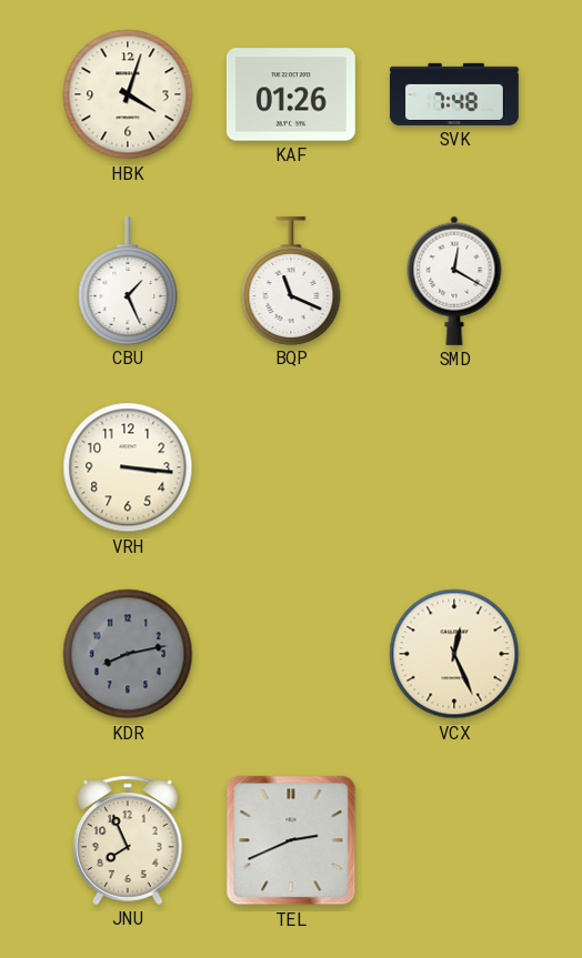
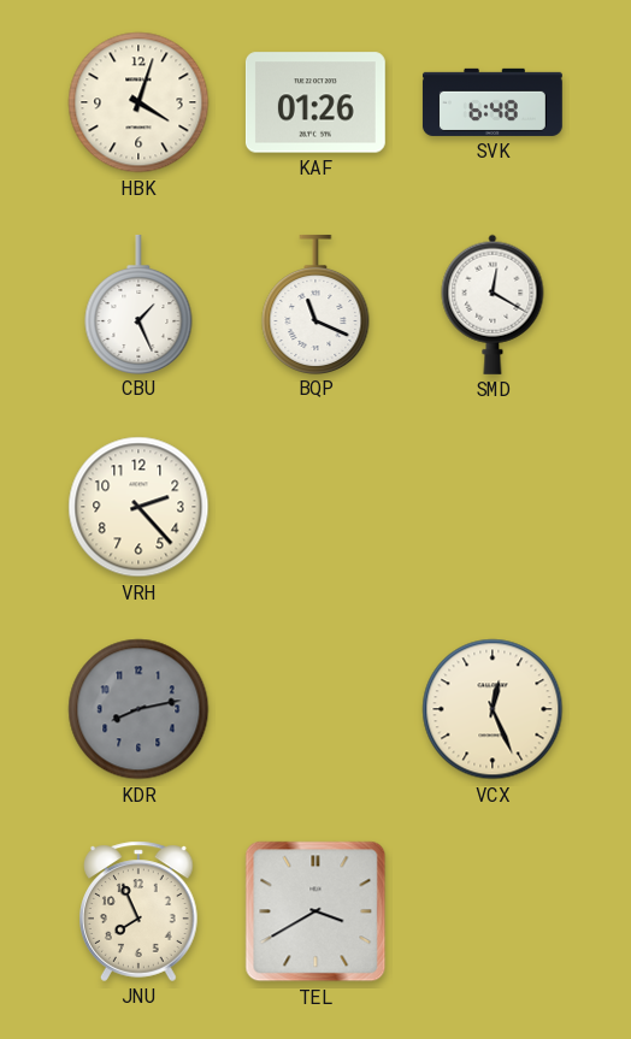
SVK: 7:48 -> 6:48 (493, 102)
VRH: 3:16 -> 2:23 (138, 507)
TEL: 2:41 -> 3:40 (315, 911)
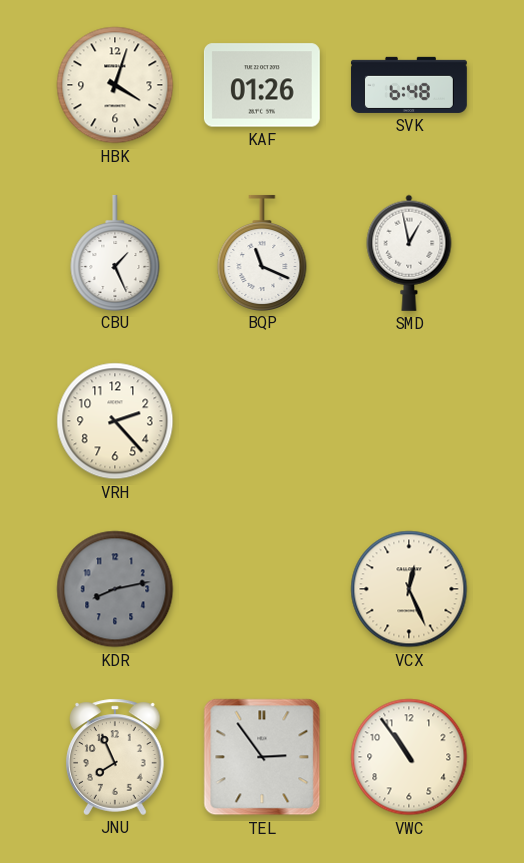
SMD: 12:20 -> 12:58 (409, 253)
TEL: 3:40 -> 2:54 (262, 757)
VWC: none -> 10:54 (409, 757)
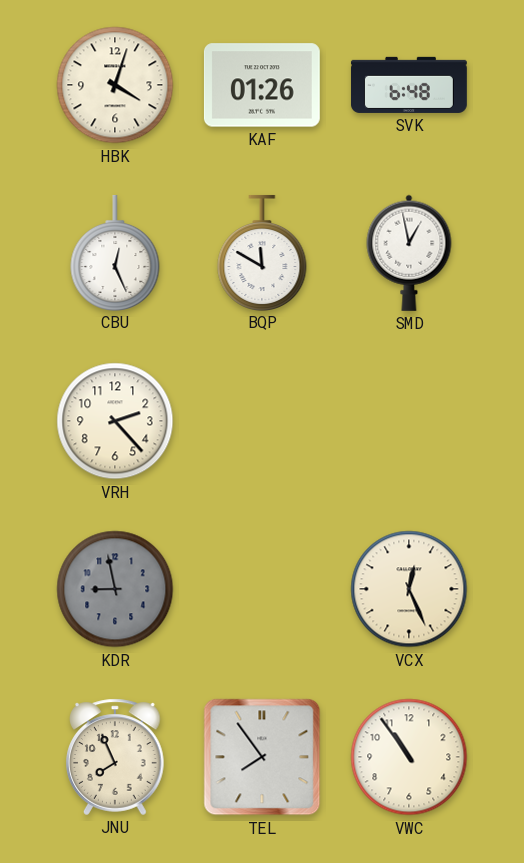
CBU: 1:26 -> 12:26 (115, 252)
BQP: 11:19 -> 11:50 (262, 252)
KDR: 8:13 -> 8:58 (115, 589)
TEL: 2:54 -> 7:54 (262, 757)
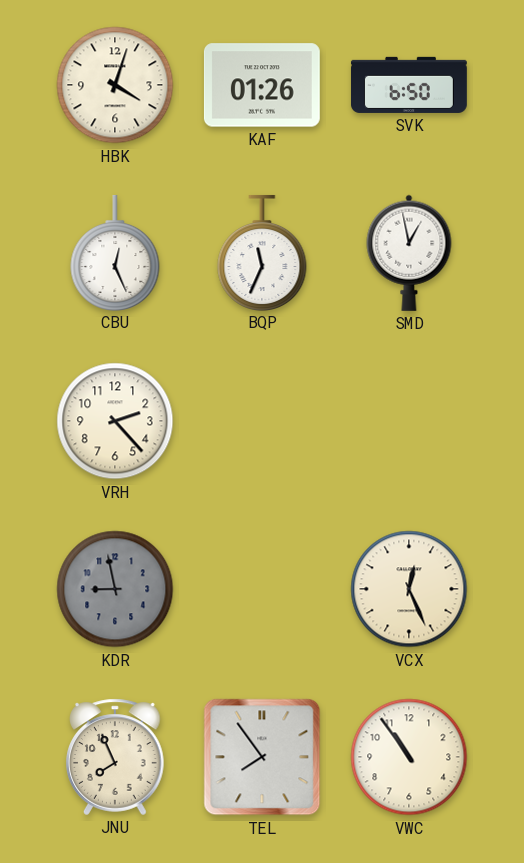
SVK: 6:48 -> 6:50 (409, 85)
BQP: 11:50 -> 11:34 (262, 252)
